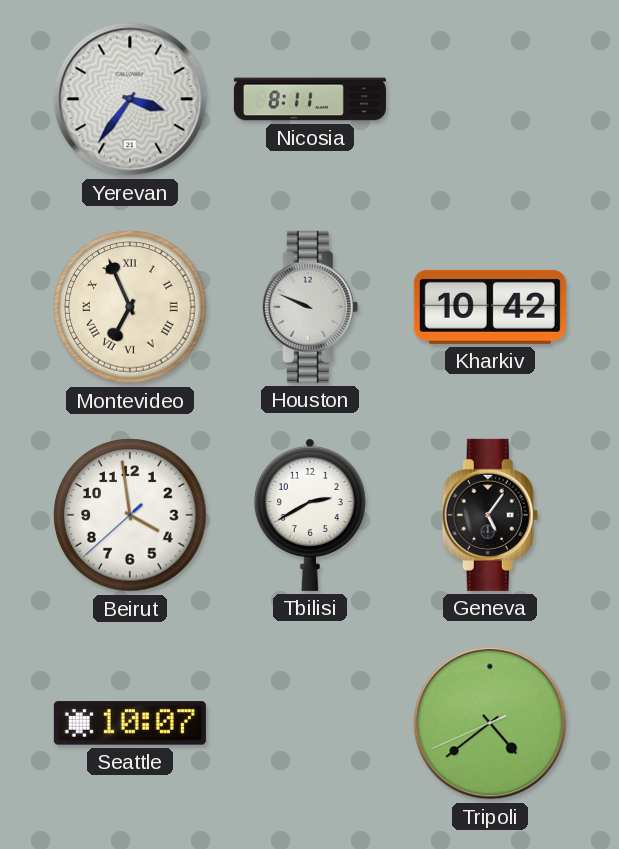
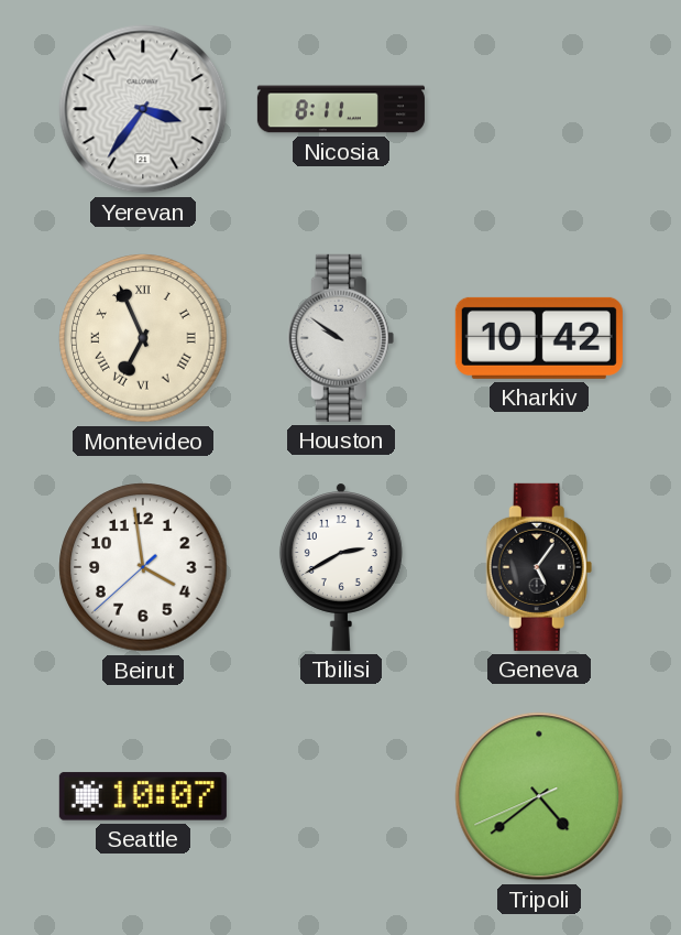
Houston: 9:49 -> 9:51 (341, 338)
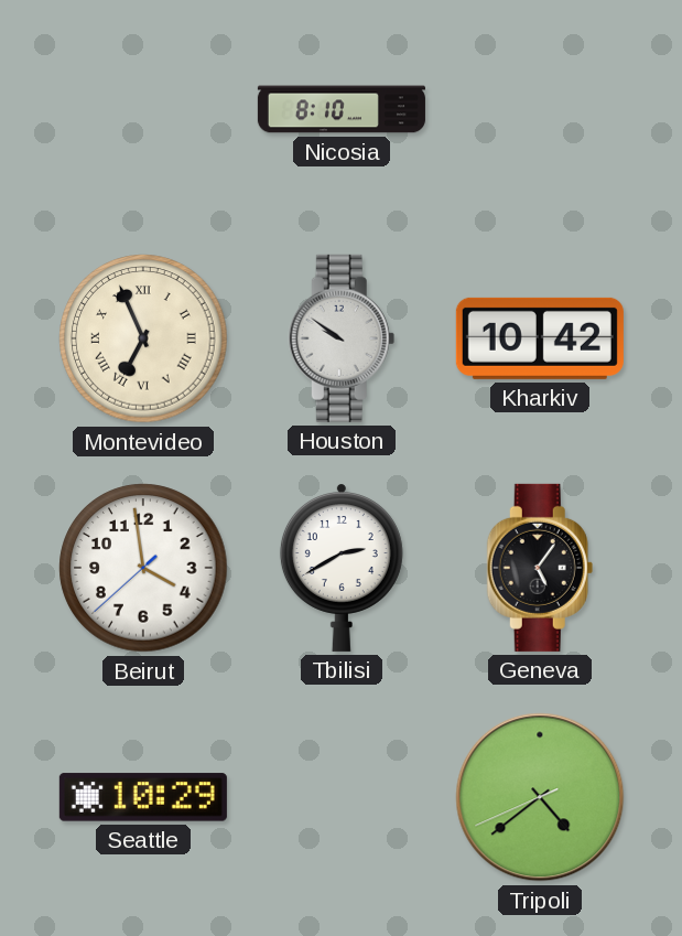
Yerevan: 3:36 -> none (143, 109)
Nicosia: 8:11 -> 8:10 (342, 109)
Seattle: 10:07 -> 10:29 (143, 797)
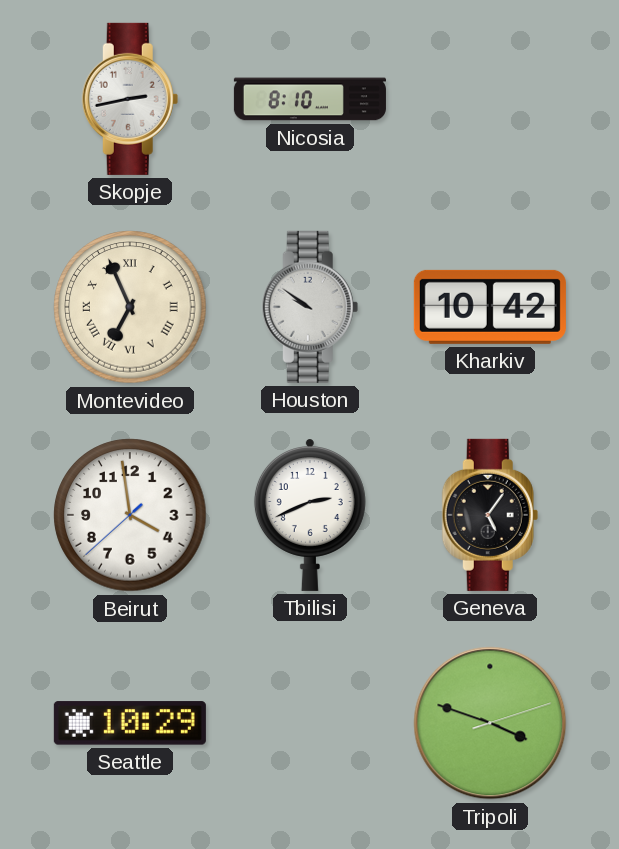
Skopje: none -> 2:43 (130, 99)
Tbilisi: 2:40 -> 2:41 (310, 515)
Tripoli: 4:38 -> 3:48 (490, 723)
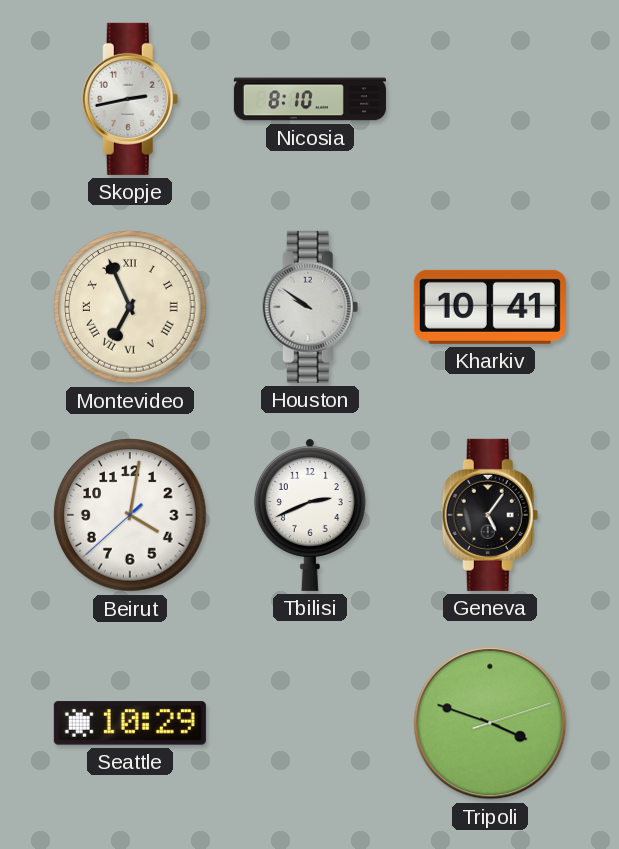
Kharkiv: 10:42 -> 10:41 (490, 307)
Beirut: 3:58 -> 4:01 (130, 515)
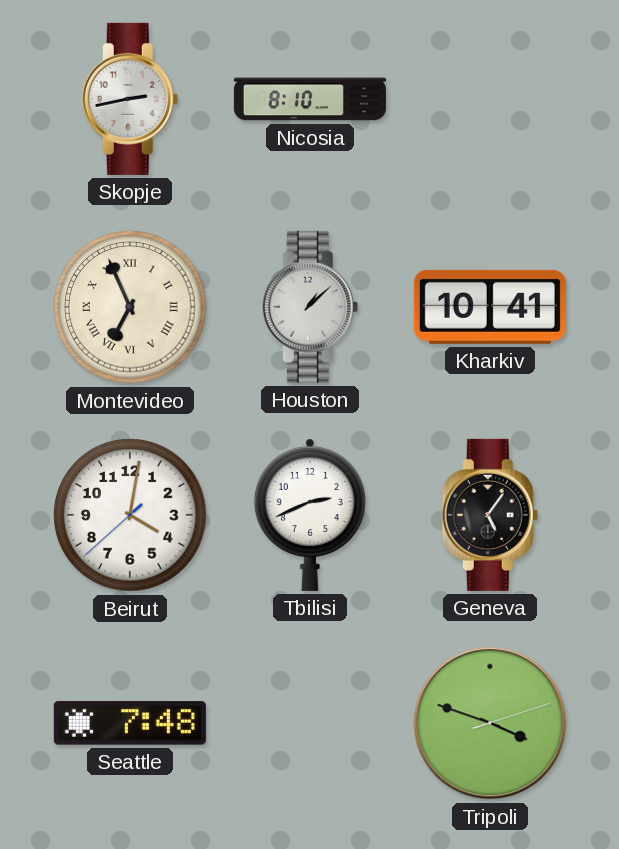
Houston: 9:51 -> 1:08 (310, 307)
Seattle: 10:29 -> 7:48 (130, 723)
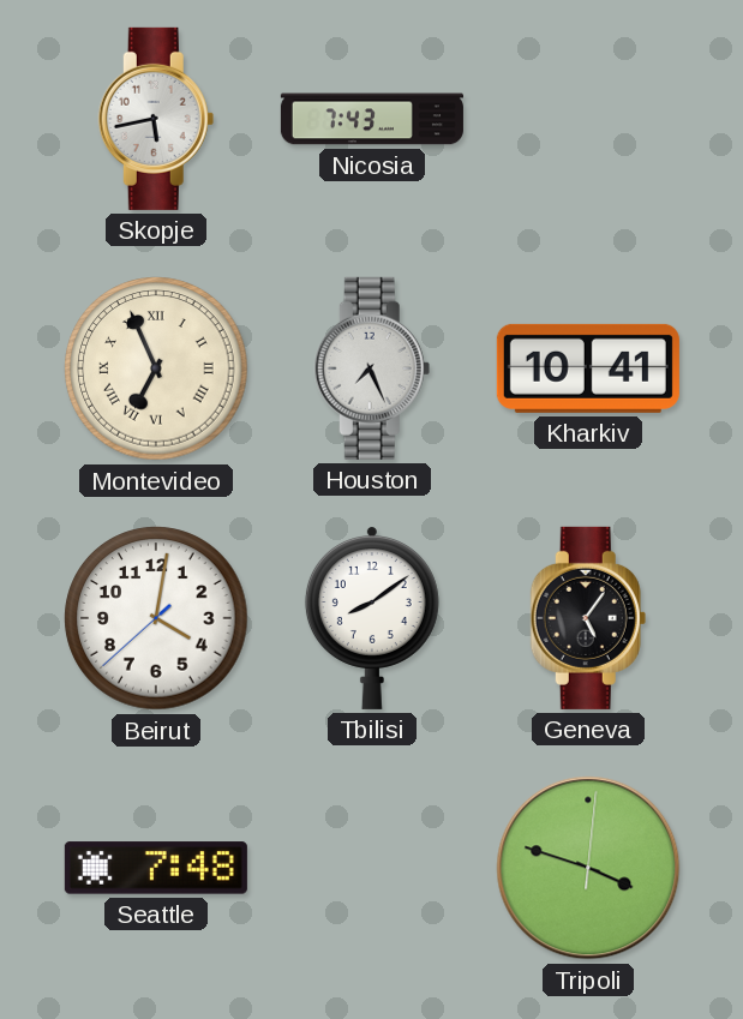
Skopje: 2:43 -> 5:43 (156, 119)
Nicosia: 8:10 -> 7:43 (372, 119)
Houston: 1:08 -> 7:26 (372, 368)
Tbilisi: 2:41 -> 8:09 (372, 618)
Tripoli: 3:48:12 -> 3:48:01 (588, 868)
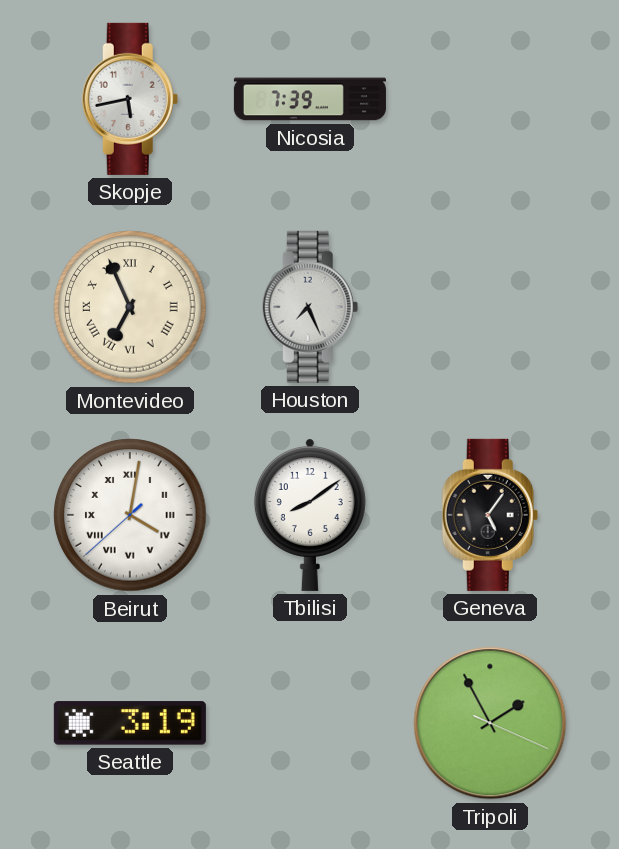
Nicosia: 7:43 -> 7:39 (310, 99)
Kharkiv: 10:41 -> none (588, 368)
Beirut numerals: Arabic -> Roman (130, 515)
Seattle: 7:48 -> 3:19 (130, 723)
Tripoli: 3:48 -> 1:55 (490, 723)
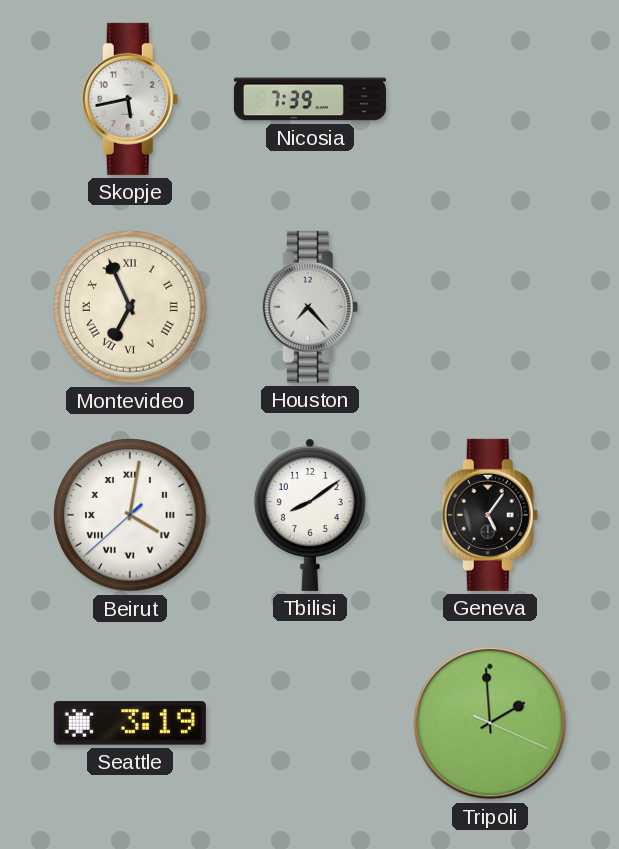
Houston: 7:26 -> 7:23 (310, 307)
Tripoli: 1:55 -> 1:59 (490, 723)
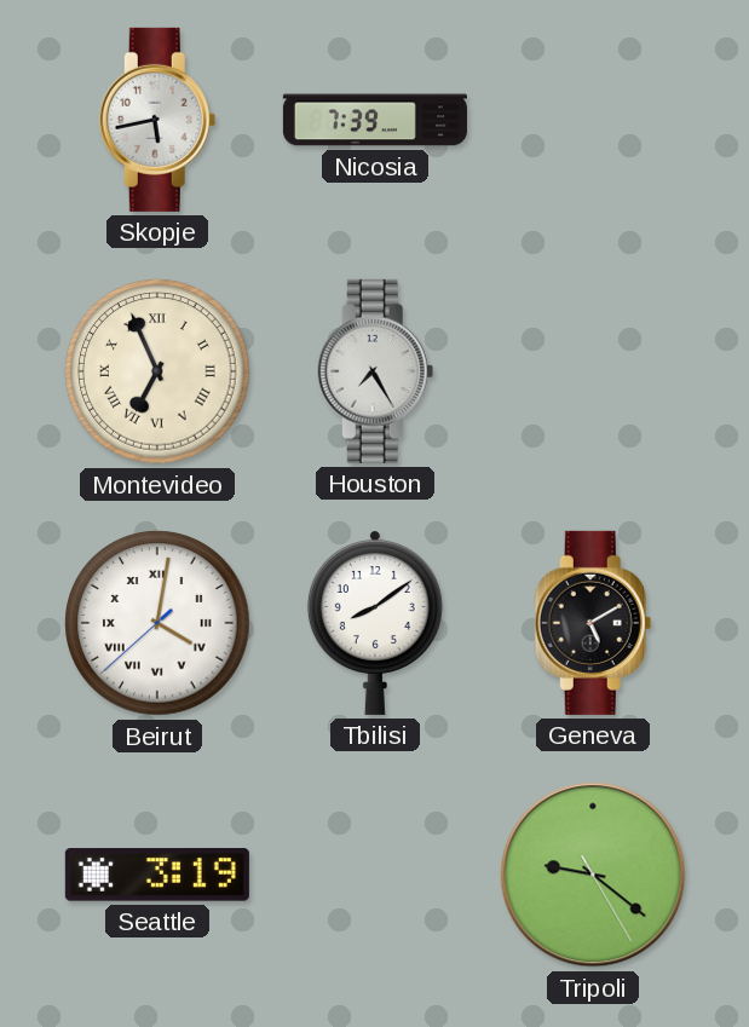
Houston: 7:23 -> 7:25 (375, 371)
Geneva: 5:06 -> 5:10 (593, 623)
Tripoli: 1:59 -> 9:21 (593, 875)
